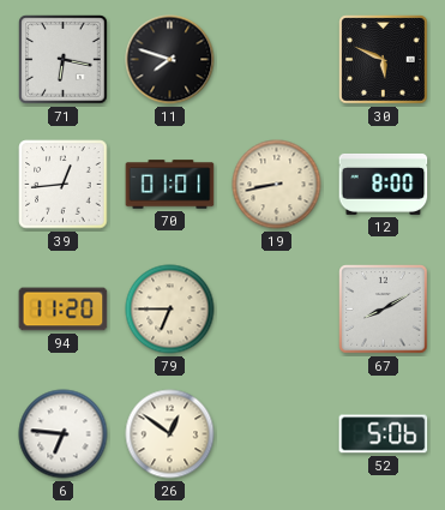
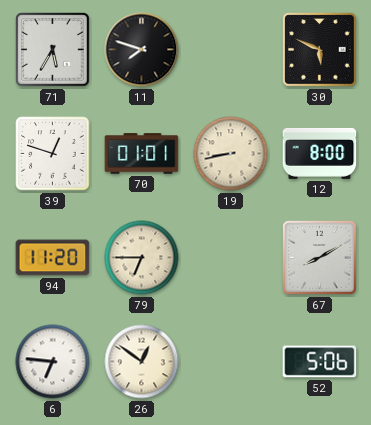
71: 6:17 -> 5:35 (53, 50)
39: 12:44 -> 12:48 (53, 154)
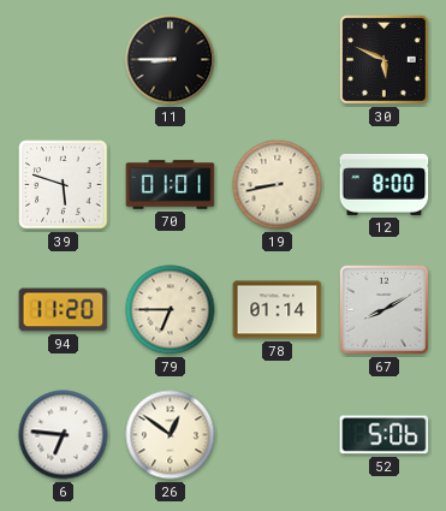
71: 5:35 -> none (53, 50)
11: 7:48 -> 8:45 (171, 60)
39: 12:48 -> 5:48 (64, 185)
78: none -> 01:14 (278, 310)
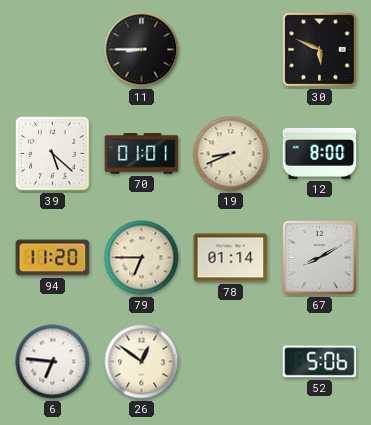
39: 5:48 -> 5:22 (53, 154)
19: 8:43 -> 8:41 (231, 154)
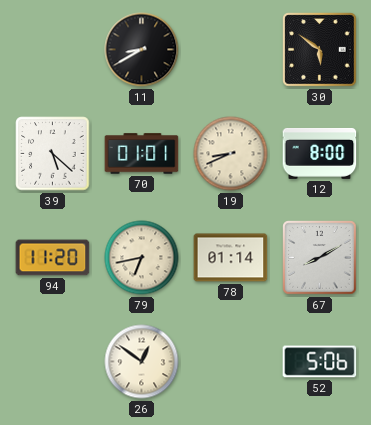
11: 8:45 -> 8:40 (142, 50)
30: 5:49 -> 5:51 (320, 50)
79: 6:45 -> 6:43 (142, 258)
6: 6:46 -> none (53, 362)
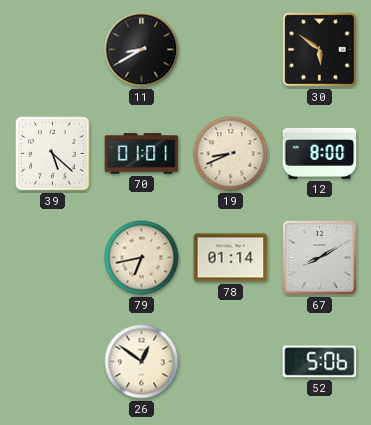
94: 11:20 -> none (53, 258)
